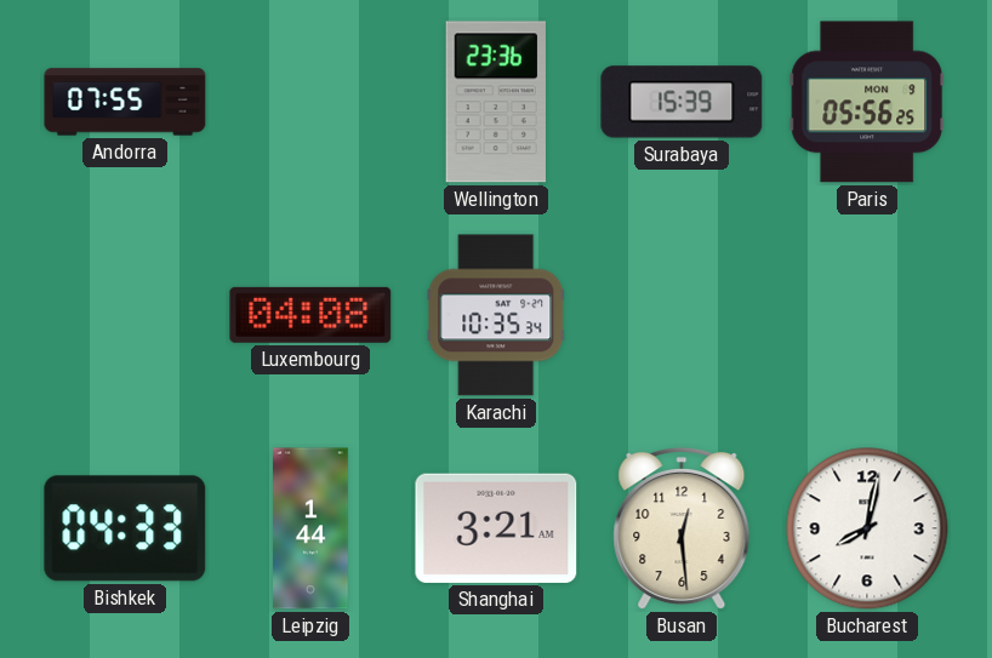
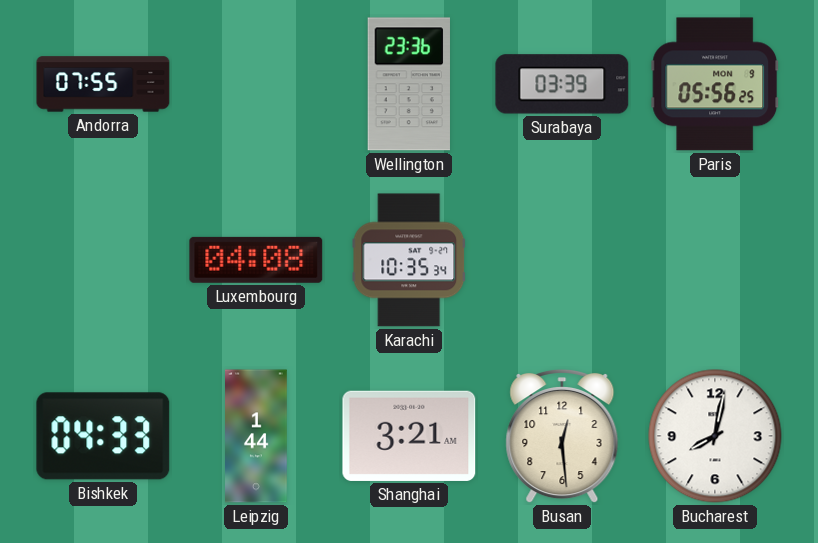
Surabaya: 15:39 -> 03:39 (562, 84)
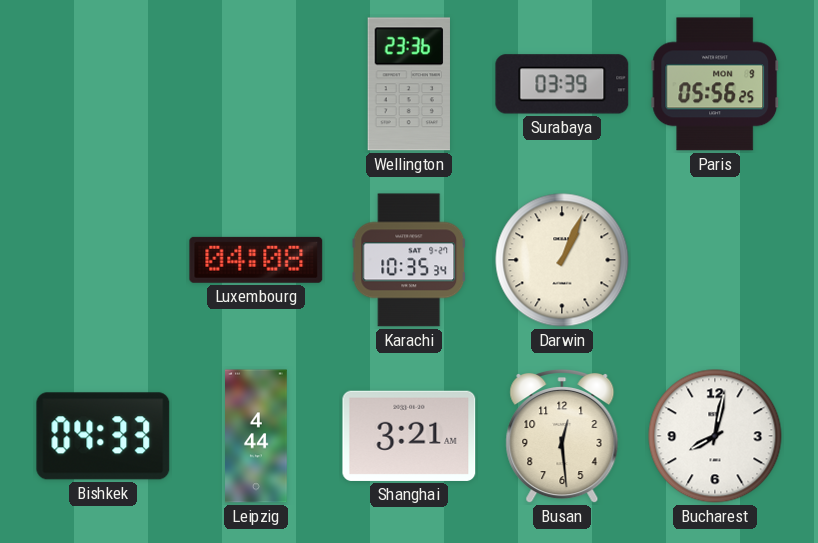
Andorra: 07:55 -> none (103, 84)
Darwin: none -> 1:04 (562, 260)
Leipzig: 1:44 -> 4:44 (257, 436)
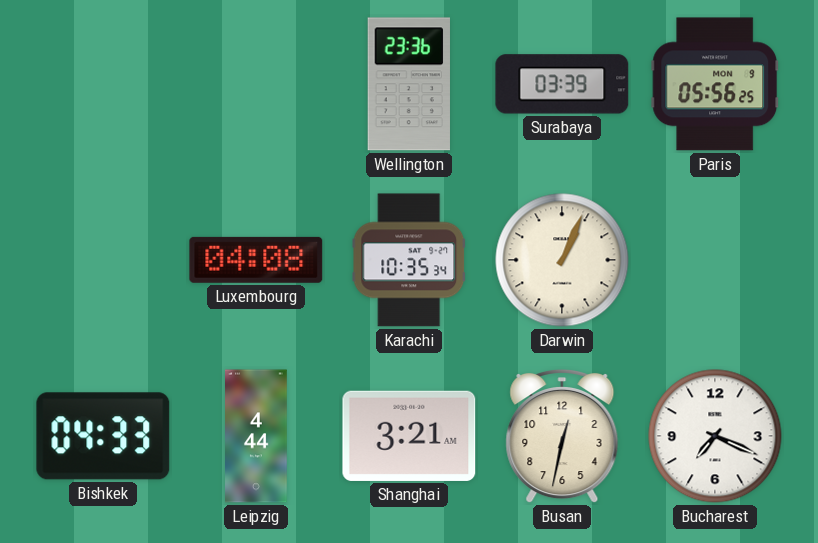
Busan: 12:29 -> 12:32 (562, 436)
Bucharest: 8:02 -> 7:19 (715, 436)
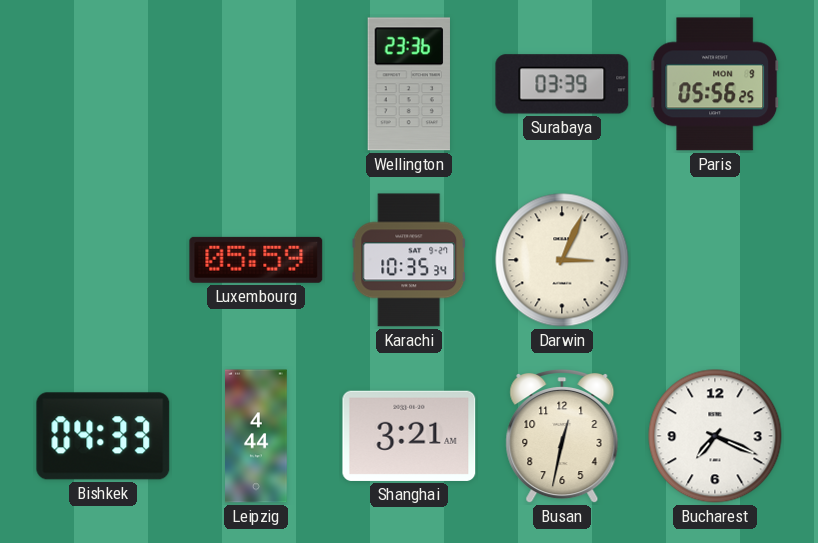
Luxembourg: 04:08 -> 05:59 (256, 260)
Darwin: 1:04 -> 3:04 (562, 260)
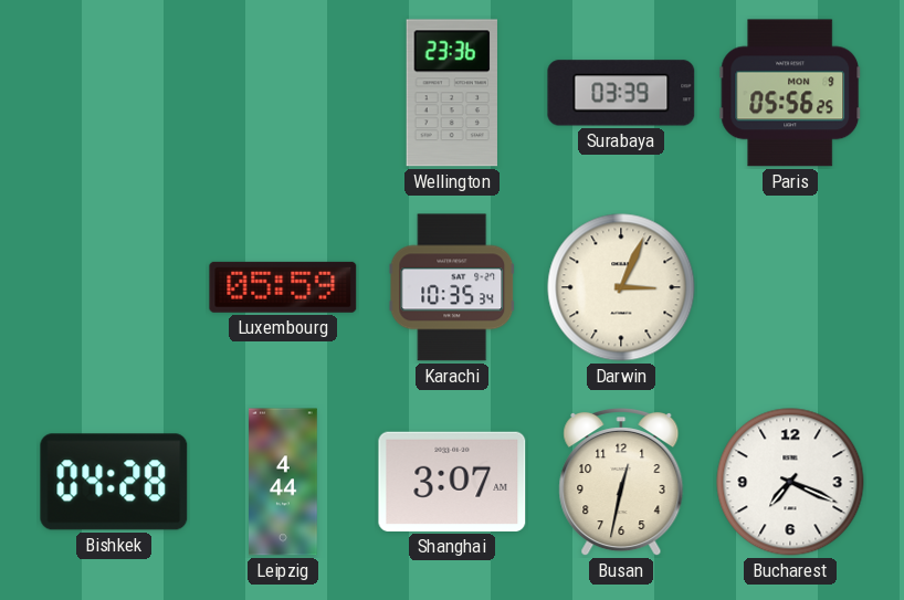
Bishkek: 04:33 -> 04:28 (114, 482)
Shanghai: 3:21 -> 3:07 (452, 482)
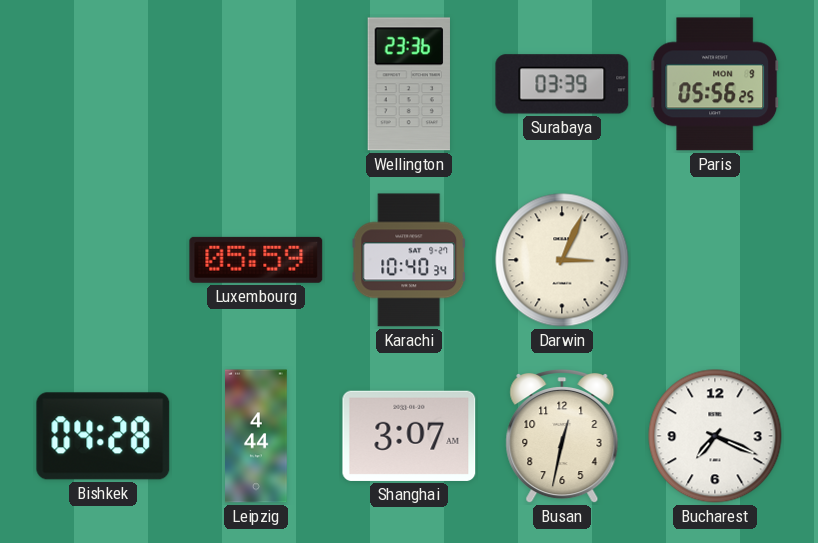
Karachi: 10:35 -> 10:40 (409, 260)
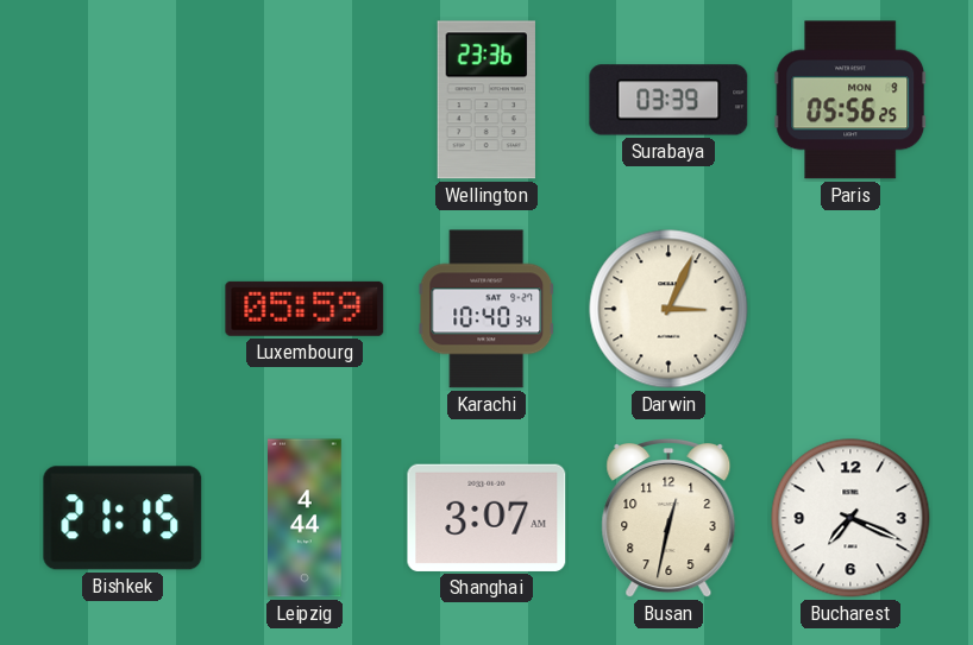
Bishkek: 04:28 -> 21:15 (123, 518)
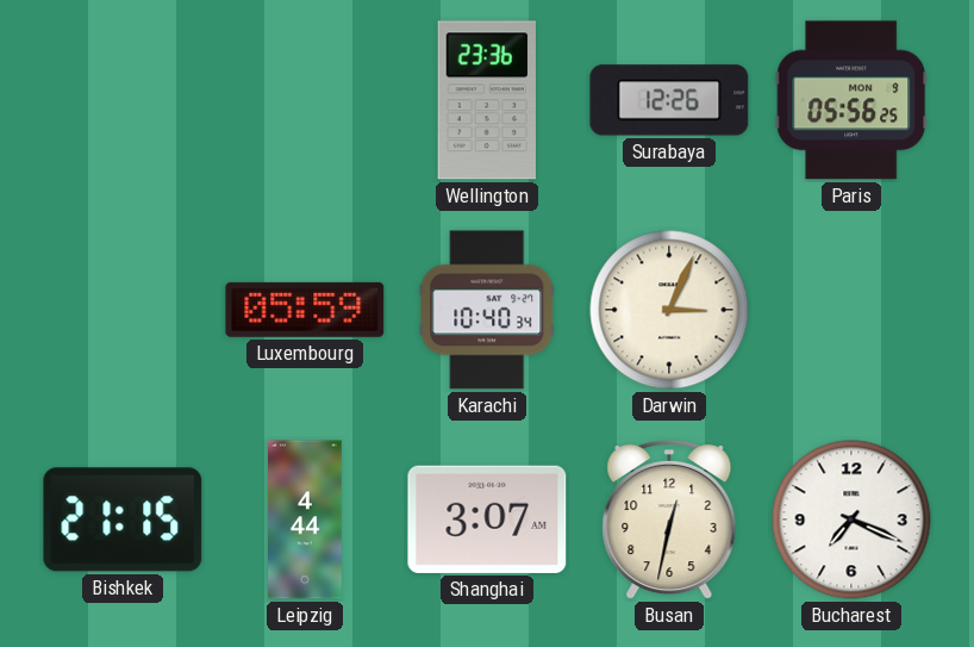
Surabaya: 03:39 -> 12:26 (669, 100)
